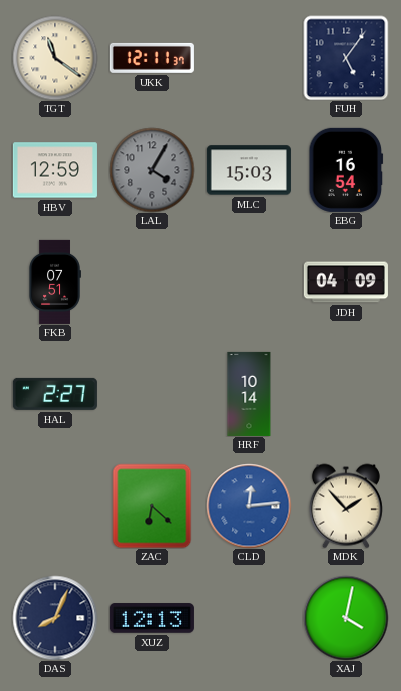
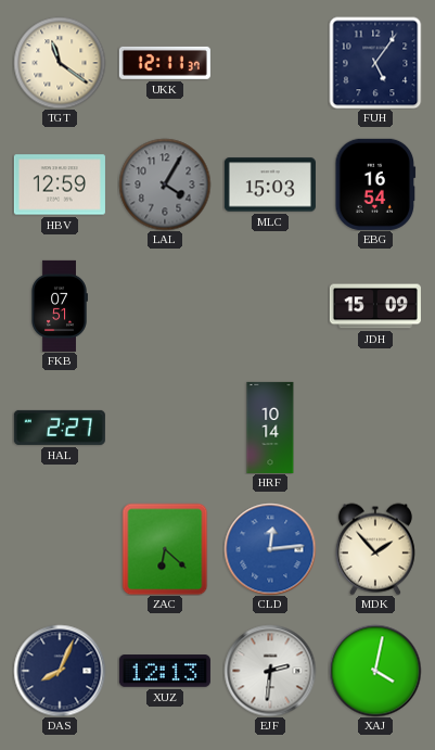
JDH: 04:09 -> 15:09 (375, 306)
EJF: none -> 2:31 (270, 671)
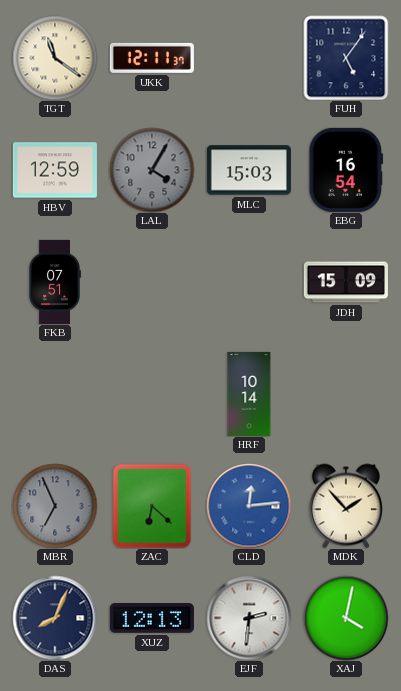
HAL: 2:27 -> none (60, 428)
MBR: none -> 6:56 (55, 506)
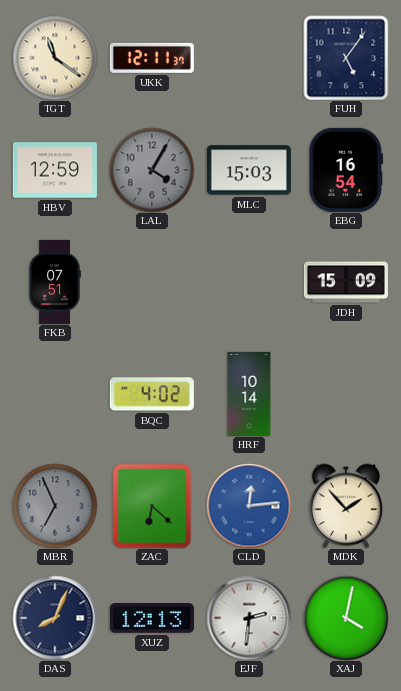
BQC: none -> 4:02 (152, 394)
